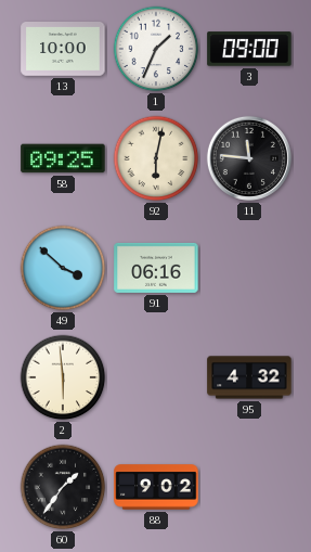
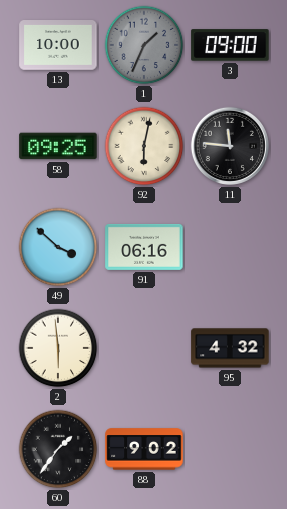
1 dial: white -> grey (144, 45)
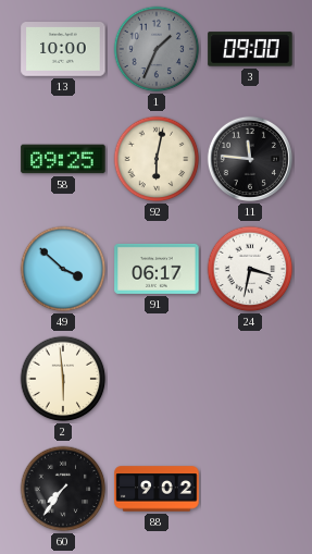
91: 06:16 -> 06:17 (157, 269)
24: none -> 3:32 (250, 269)
95: 4:32 -> none (230, 348)
60: 1:36 -> 7:36 (63, 489)
